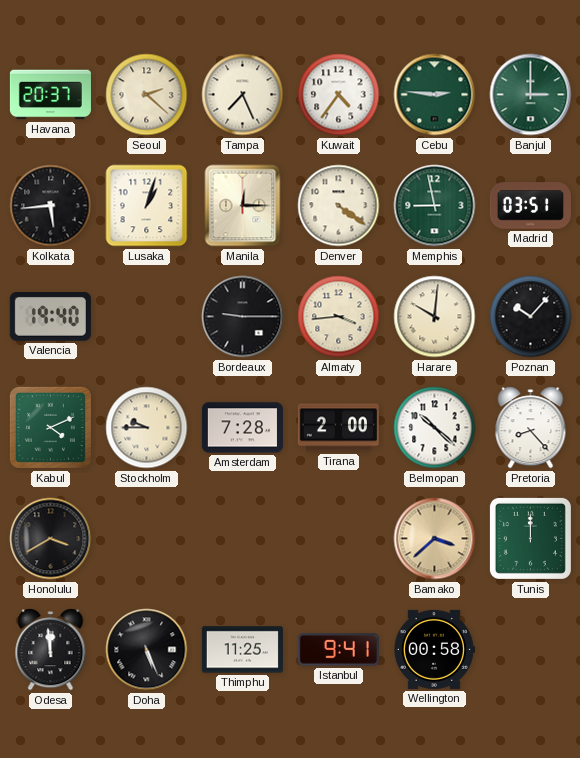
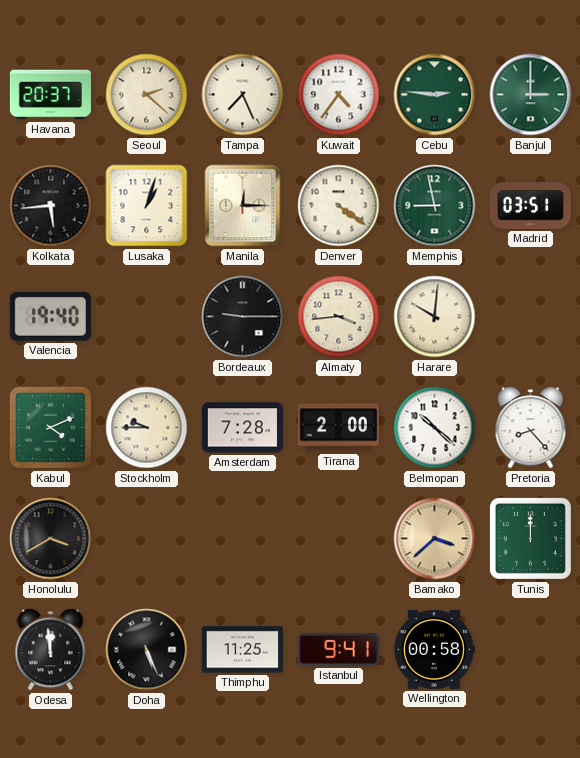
Poznan: 10:07 -> none (531, 317)
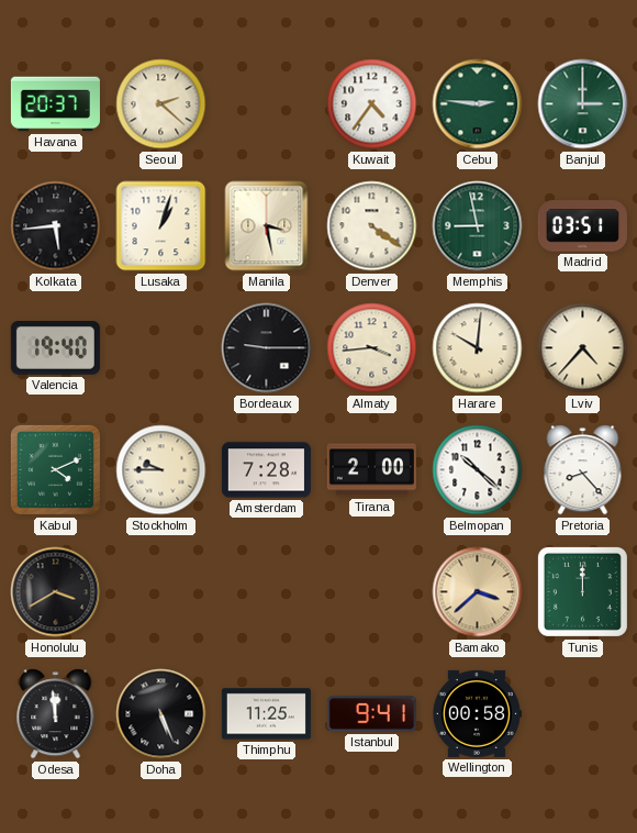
Tampa: 7:26 -> none (243, 95)
Manila: 12:15 -> 3:28 (267, 226)
Lviv: none -> 4:37 (583, 348)
